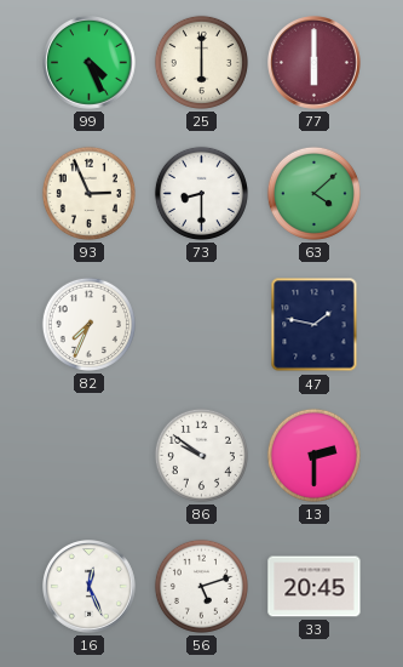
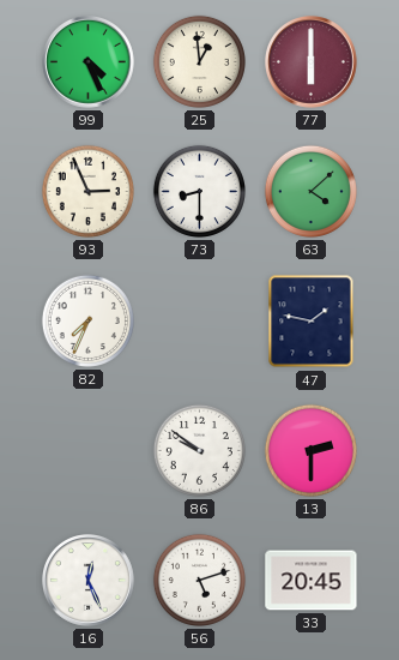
25: 6:00 -> 12:59 (199, 61)
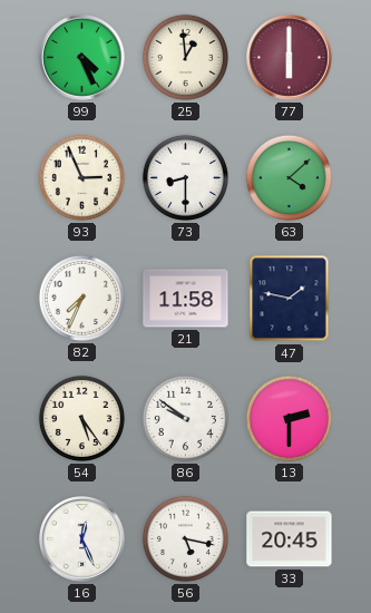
21: none -> 11:58 (186, 299)
54: none -> 5:24 (81, 418)
56: 5:12 -> 5:17 (185, 538)
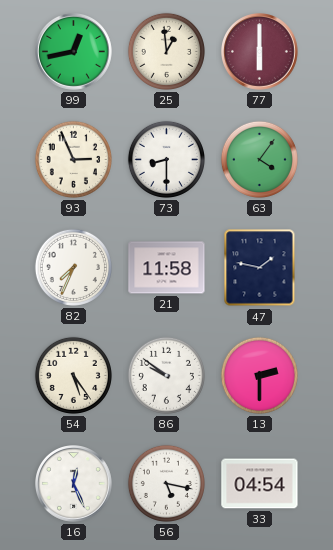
99: 4:26 -> 12:43 (74, 52)
63: 4:08 -> 4:06 (259, 159)
33: 20:45 -> 04:54 (260, 484)
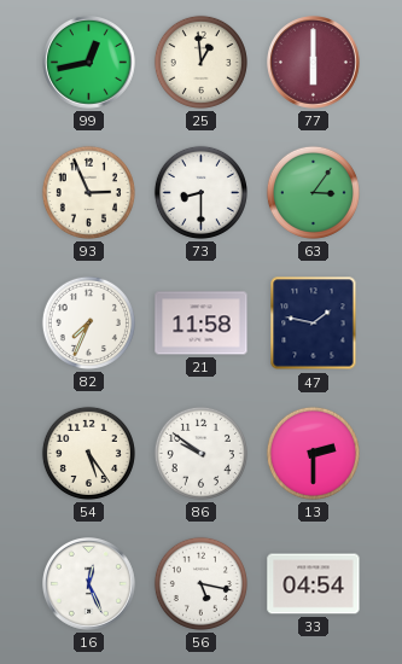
63: 4:06 -> 3:06 (313, 192)
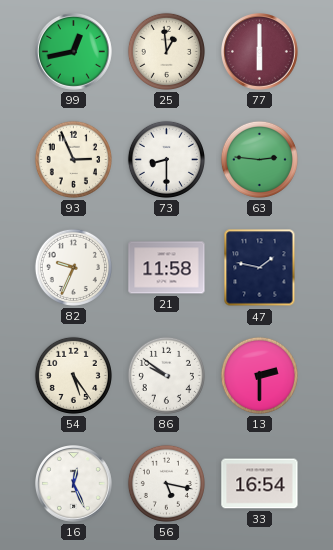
63: 3:06 -> 2:46 (259, 159)
82: 7:34 -> 9:34 (73, 267)
33: 04:54 -> 16:54 (260, 484)
